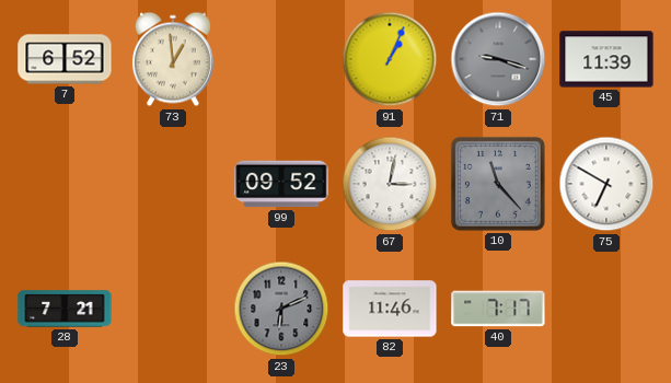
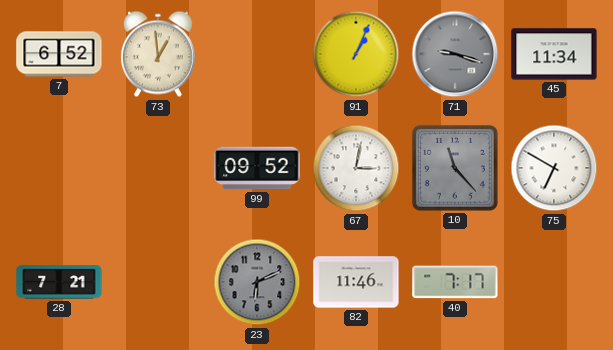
45: 11:39 -> 11:34 (554, 54)
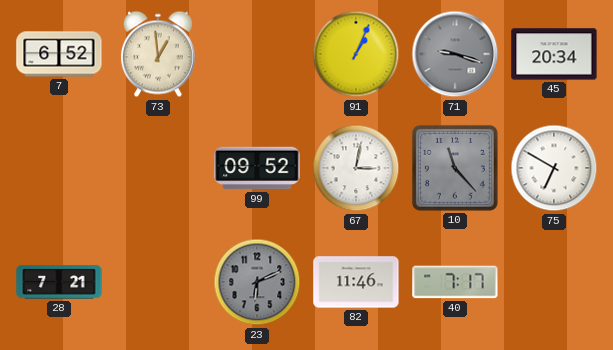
45: 11:34 -> 20:34 (554, 54)
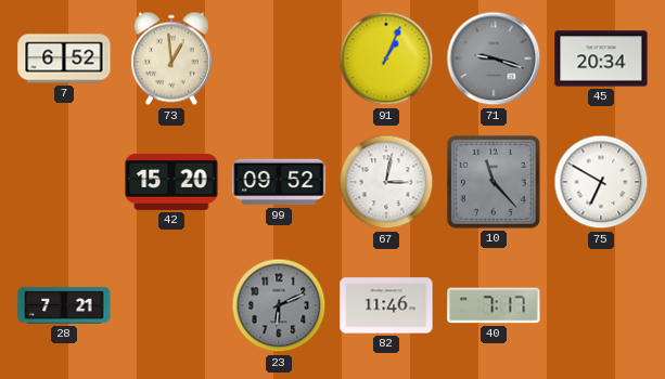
42: none -> 15:20 (171, 182)
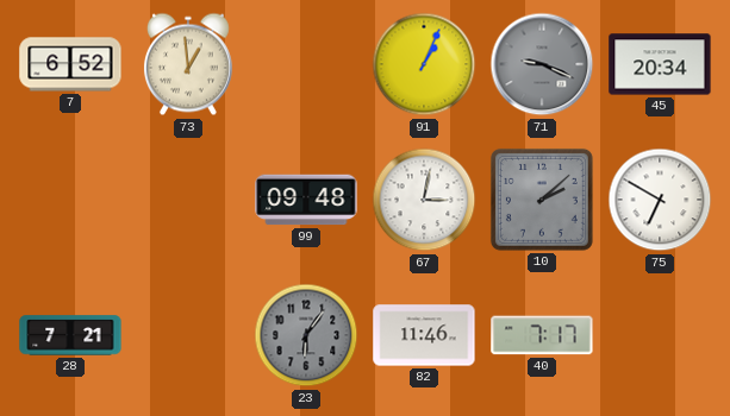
71: 9:18 -> 9:19 (542, 64)
42: 15:20 -> none (171, 182)
99: 09:52 -> 09:48 (306, 200)
10: 11:23 -> 2:08 (542, 200)
23: 6:11 -> 6:06 (306, 335)
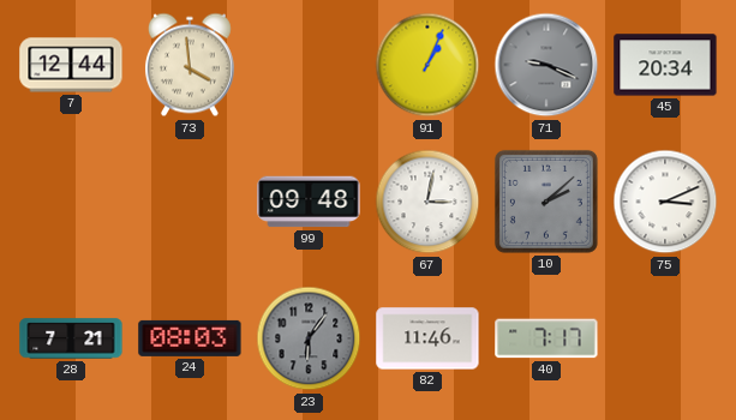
7: 6:52 -> 12:44 (71, 65)
73: 12:59 -> 3:59 (190, 65)
75: 6:50 -> 3:11 (665, 202)
24: none -> 08:03 (190, 338)
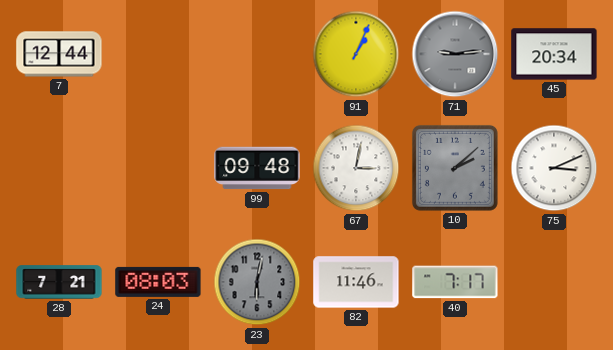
73: 3:59 -> none (190, 65)
71: 9:19 -> 9:14 (455, 54)
23: 6:06 -> 6:02 (257, 282)
